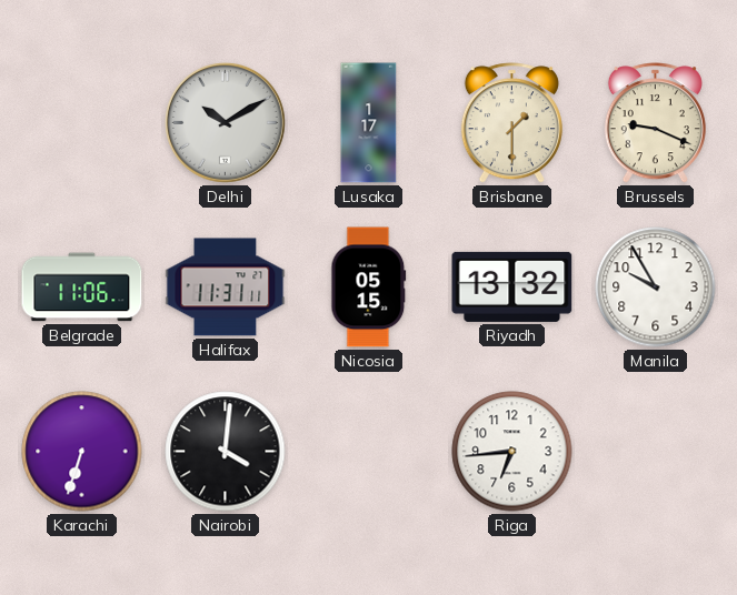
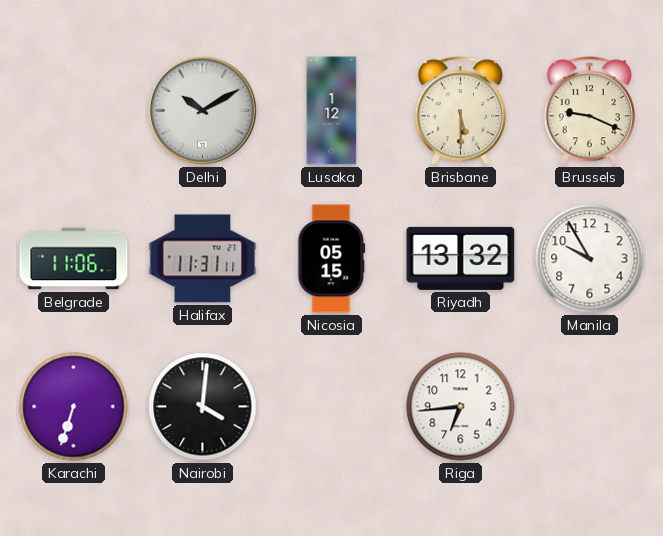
Lusaka: 1:17 -> 1:12 (332, 111)
Brisbane: 1:30 -> 5:30 (460, 111)
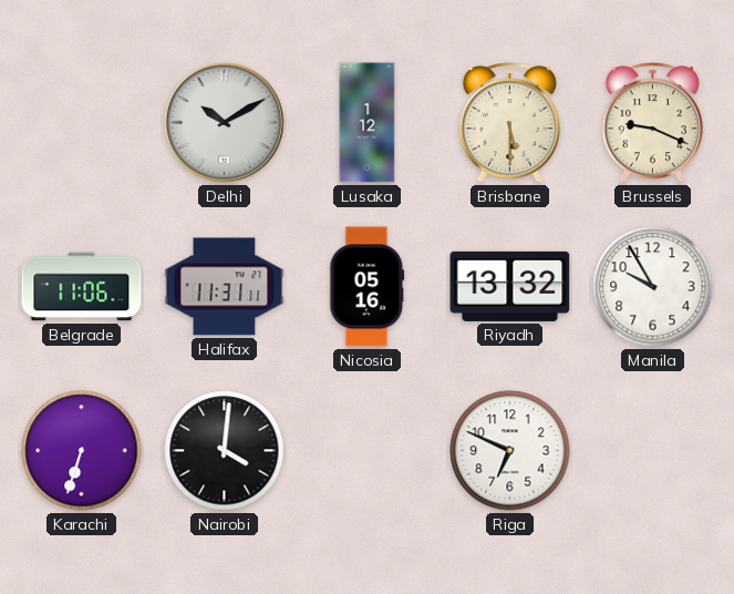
Nicosia: 05:15 -> 05:16 (368, 287)
Riga: 6:44 -> 6:49 (510, 451)
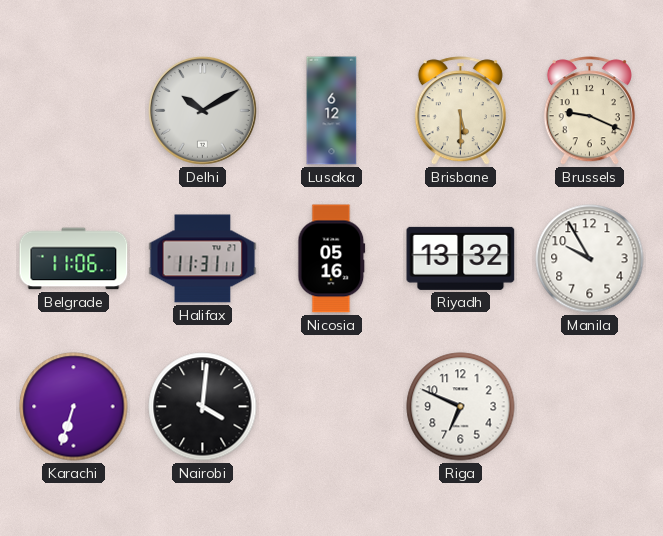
Lusaka: 1:12 -> 6:12 (332, 111)
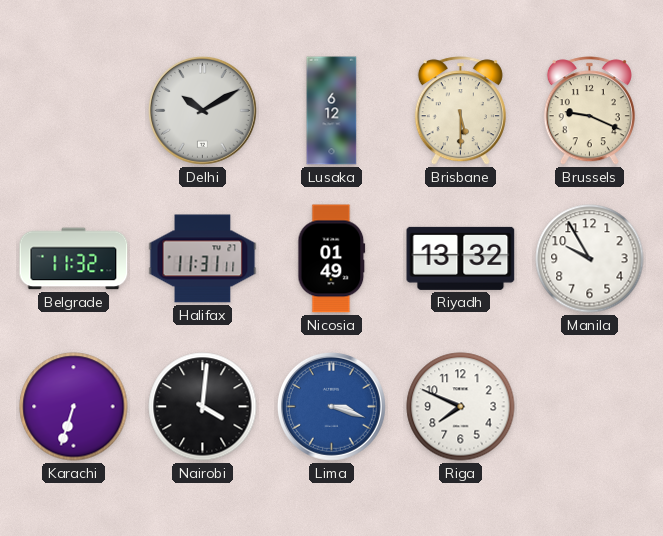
Belgrade: 11:06 -> 11:32 (74, 259)
Nicosia: 05:16 -> 01:49 (332, 259)
Lima: none -> 3:18 (331, 406)
Riga: 6:49 -> 7:49 (461, 407)
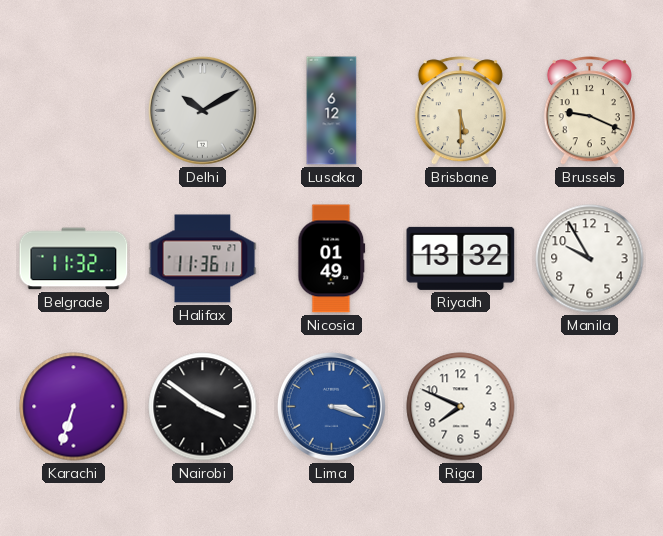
Halifax: 11:31 -> 11:36 (203, 259)
Nairobi: 4:01 -> 3:51 (203, 407)
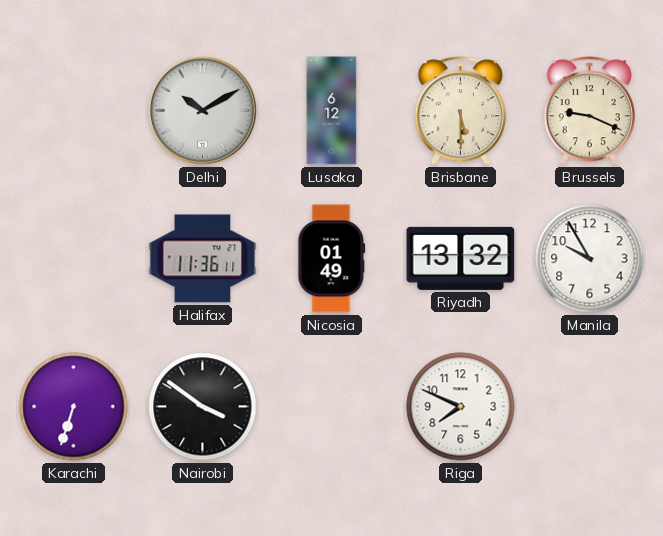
Belgrade: 11:32 -> none (74, 259)
Lima: 3:18 -> none (331, 406)
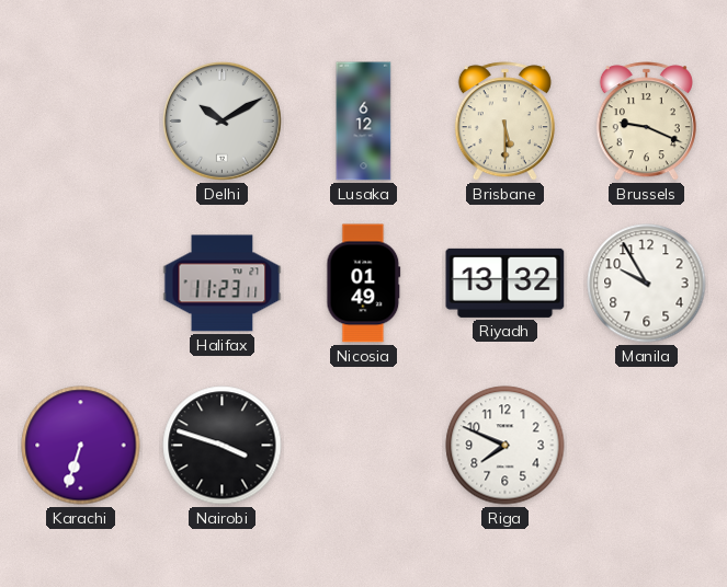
Halifax: 11:36 -> 11:23 (223, 284)
Nairobi: 3:51 -> 3:48 (223, 446)
